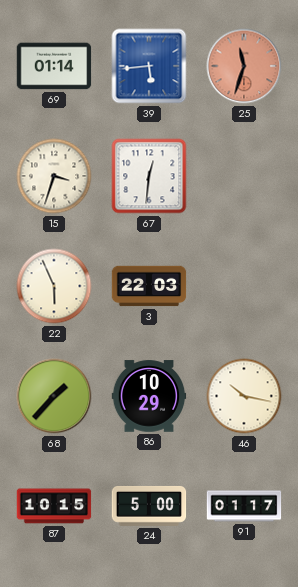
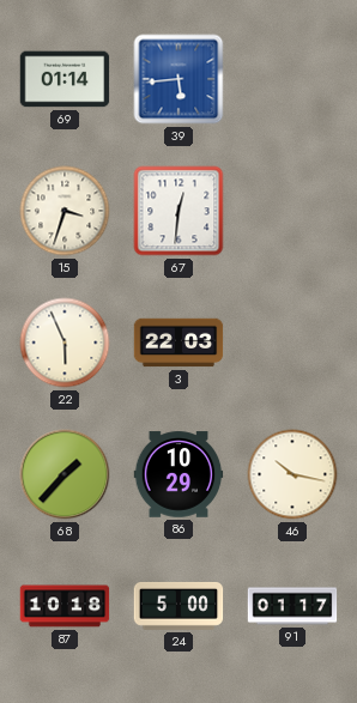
25: 11:33 -> none (244, 66)
87: 10:15 -> 10:18 (65, 606)
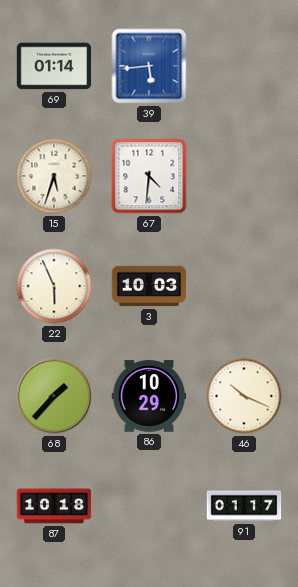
15: 3:33 -> 5:33 (54, 176)
67: 12:31 -> 4:31 (149, 176)
3: 22:03 -> 10:03 (149, 286)
46: 10:17 -> 10:19 (244, 396)
24: 5:00 -> none (179, 606)
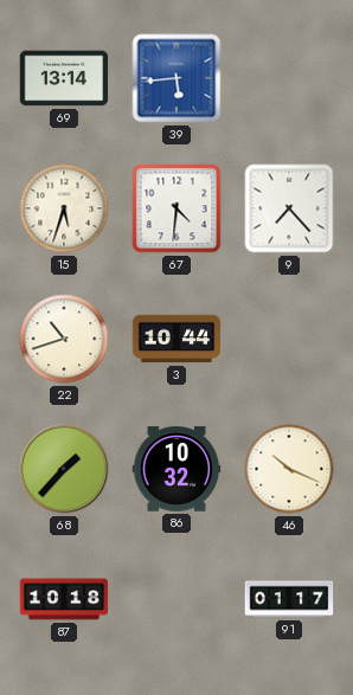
69: 01:14 -> 13:14 (64, 78)
9: none -> 7:23 (289, 208)
22: 5:56 -> 10:42 (64, 339)
3: 10:03 -> 10:44 (176, 339)
86: 10:29 -> 10:32 (176, 469)
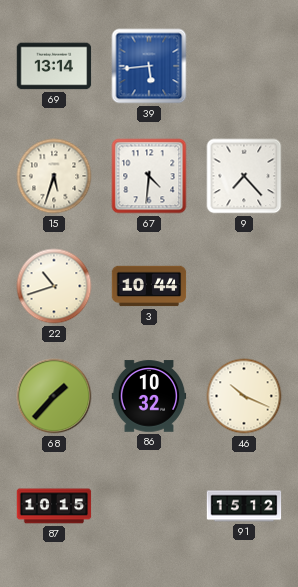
87: 10:18 -> 10:15 (54, 506)
91: 01:17 -> 15:12 (244, 506)
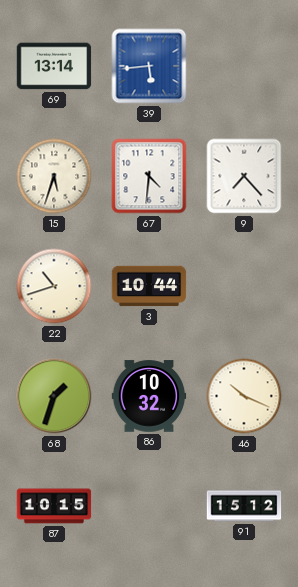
68: 1:37 -> 1:33 (54, 396)
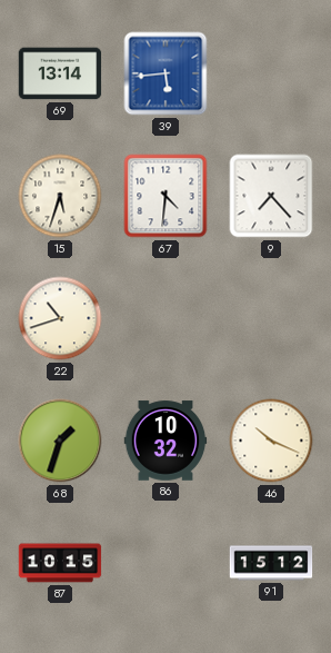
3: 10:44 -> none (149, 286)
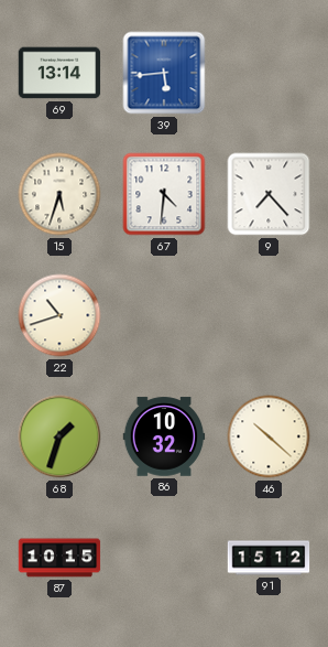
46: 10:19 -> 10:22 (269, 436)
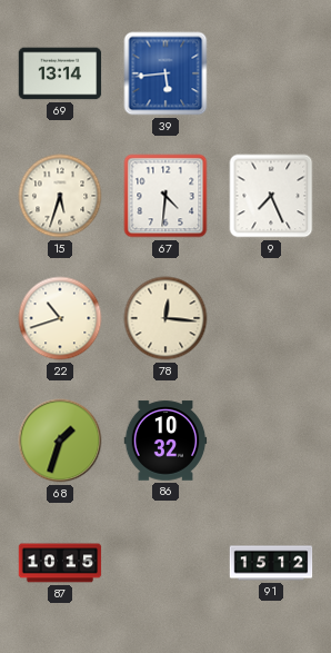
9: 7:23 -> 7:26 (271, 196)
78: none -> 12:16 (165, 318)
46: 10:22 -> none (269, 436)
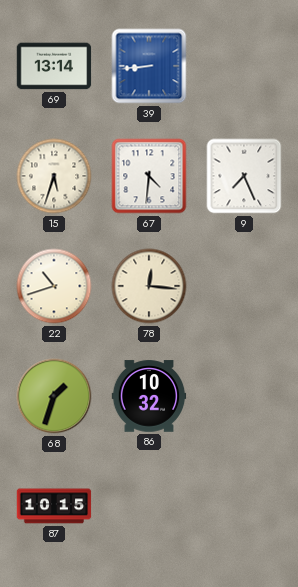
39: 5:44 -> 8:44 (149, 66)
91: 15:12 -> none (271, 563)
